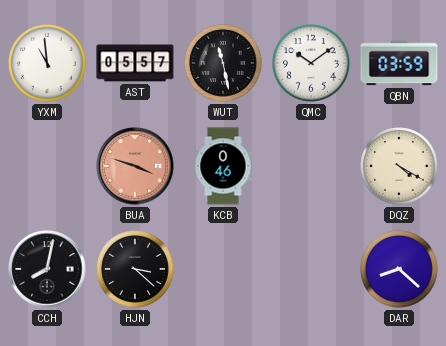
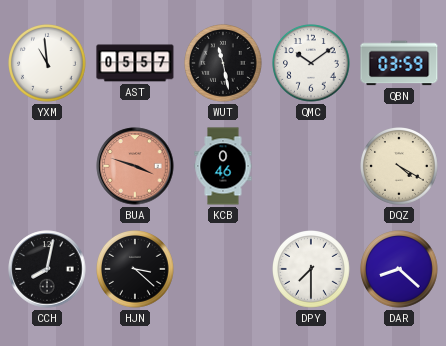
DPY: none -> 7:30 (312, 270)
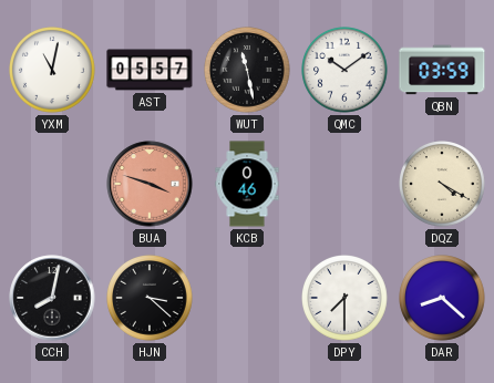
YXM: 10:59 -> 11:02 (53, 71)
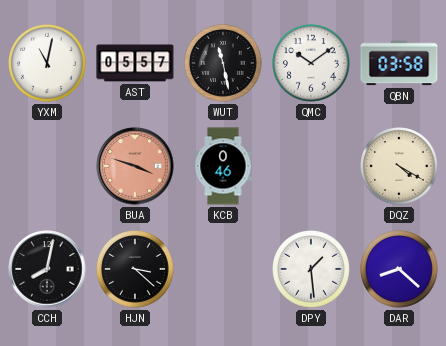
QBN: 03:59 -> 03:58 (399, 63)
DPY: 7:30 -> 1:29 (312, 270)
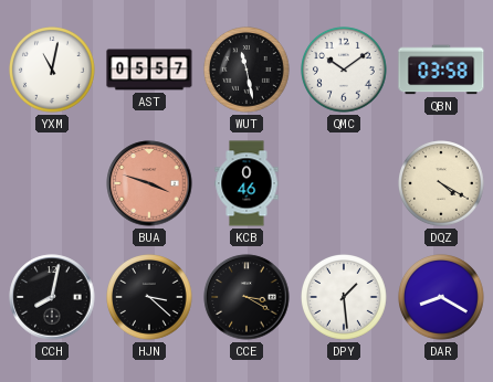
CCE: none -> 3:20 (246, 297)
DAR: 8:22 -> 8:20 (442, 298)
